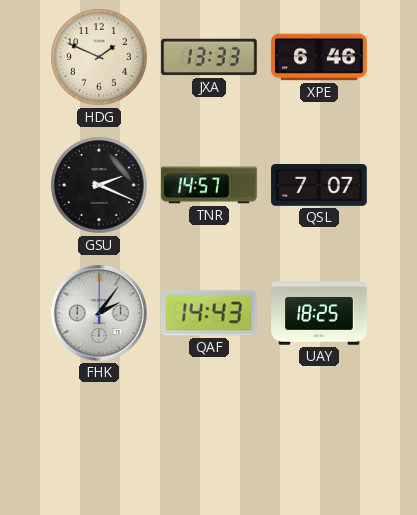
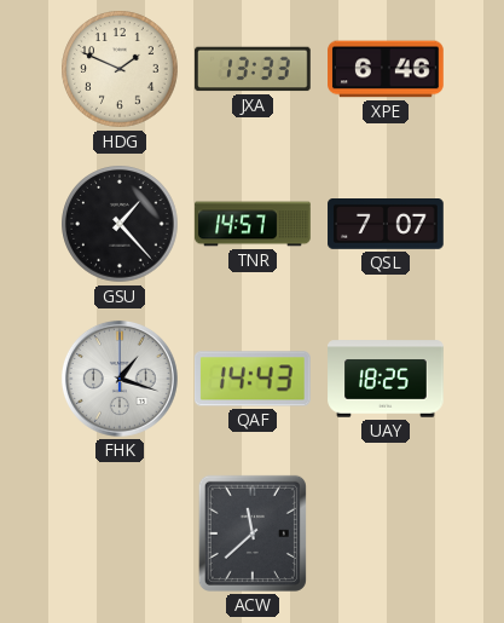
GSU: 2:19 -> 1:23 (120, 224)
FHK: 2:06 -> 1:18 (120, 379)
ACW: none -> 11:38 (253, 533)
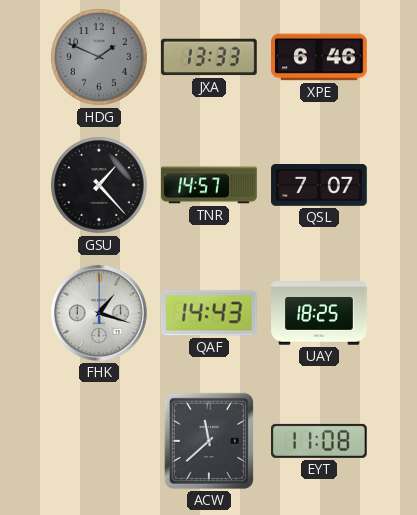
HDG dial: cream -> grey (99, 57)
EYT: none -> 11:08 (319, 441)
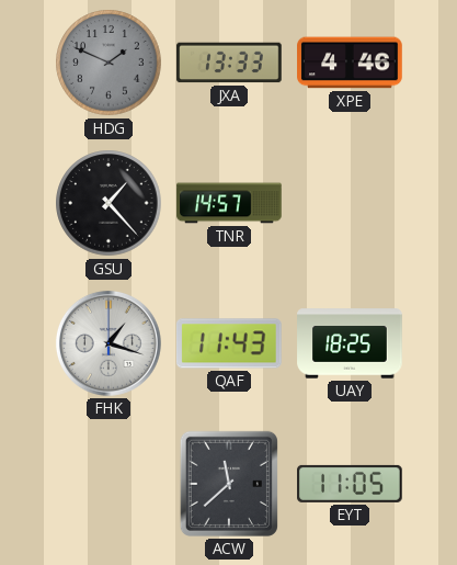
XPE: 6:46 -> 4:46 (350, 63)
QSL: 7:07 -> none (319, 186)
QAF: 14:43 -> 11:43 (229, 343)
EYT: 11:08 -> 11:05 (350, 484)
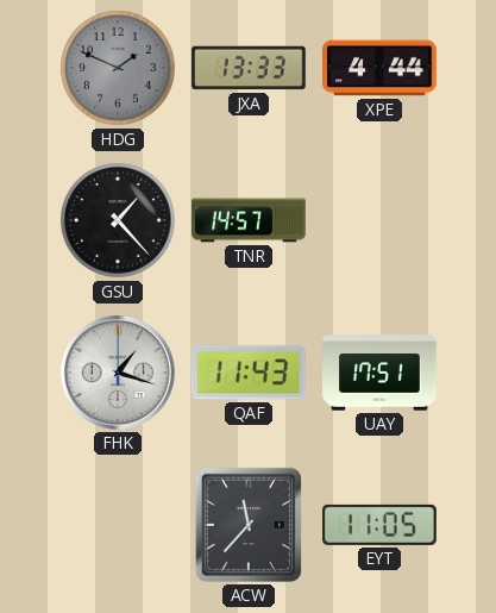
XPE: 4:46 -> 4:44 (379, 68)
UAY: 18:25 -> 17:51 (379, 373)
ACW: 11:38 -> 11:37 (249, 525)
